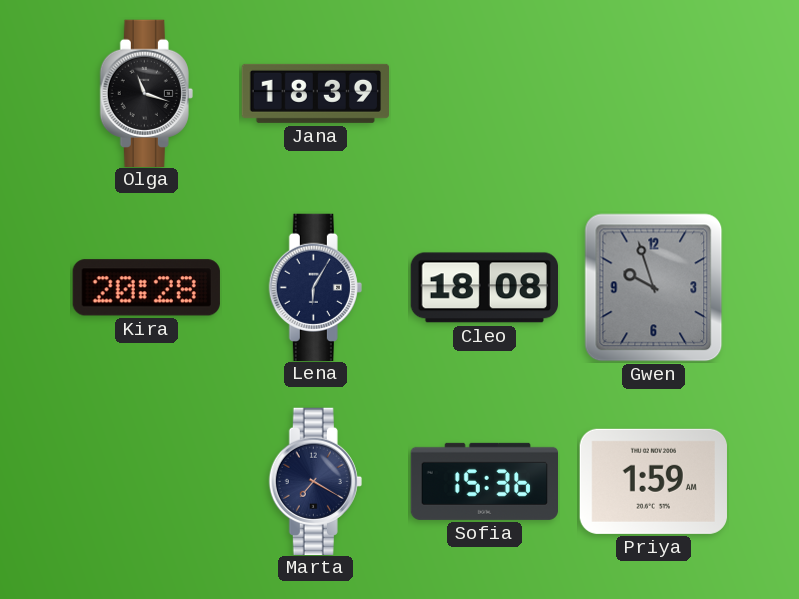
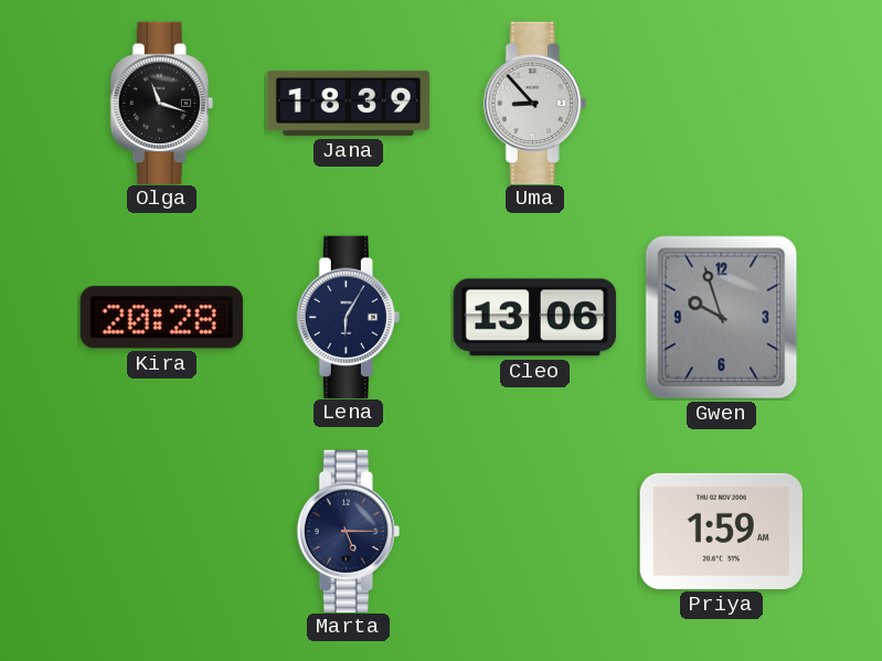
Uma: none -> 8:53 (534, 103)
Cleo: 18:08 -> 13:06 (534, 318)
Marta: 7:20 -> 5:15 (348, 531)
Sofia: 15:36 -> none (485, 481)
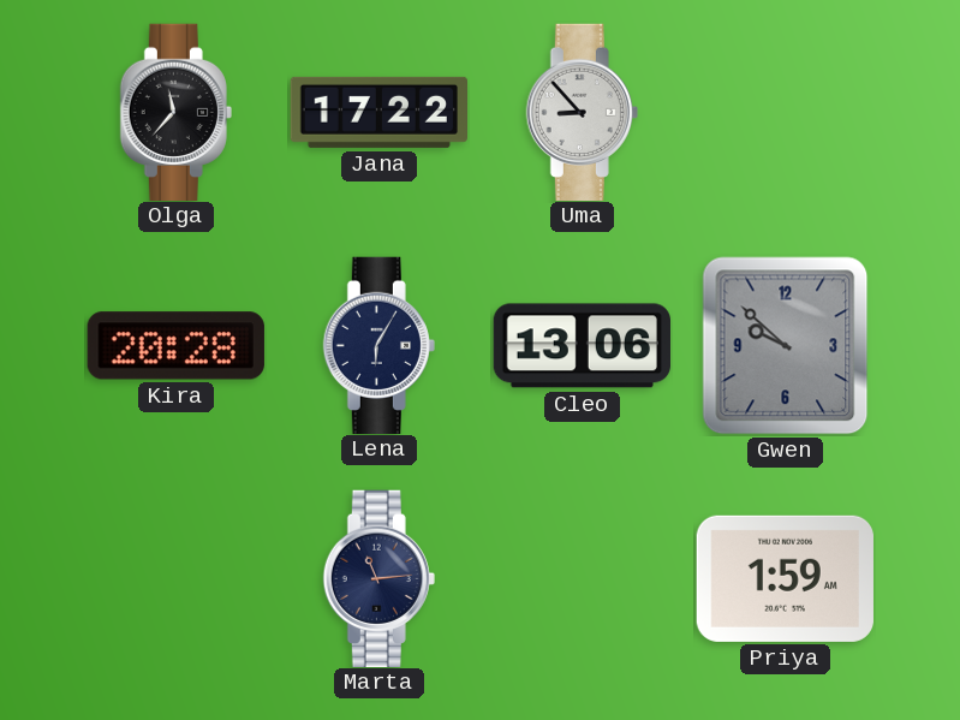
Olga: 11:18 -> 11:37 (175, 112)
Jana: 18:39 -> 17:22 (380, 112)
Gwen: 9:57 -> 9:52 (786, 346)
Marta: 5:15 -> 11:14 (378, 578)
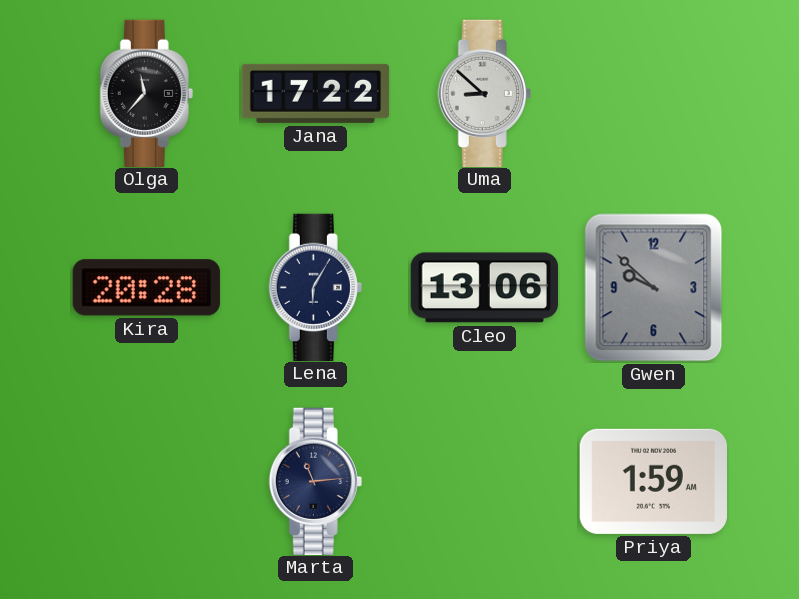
Uma: 8:53 -> 8:52 (484, 93)
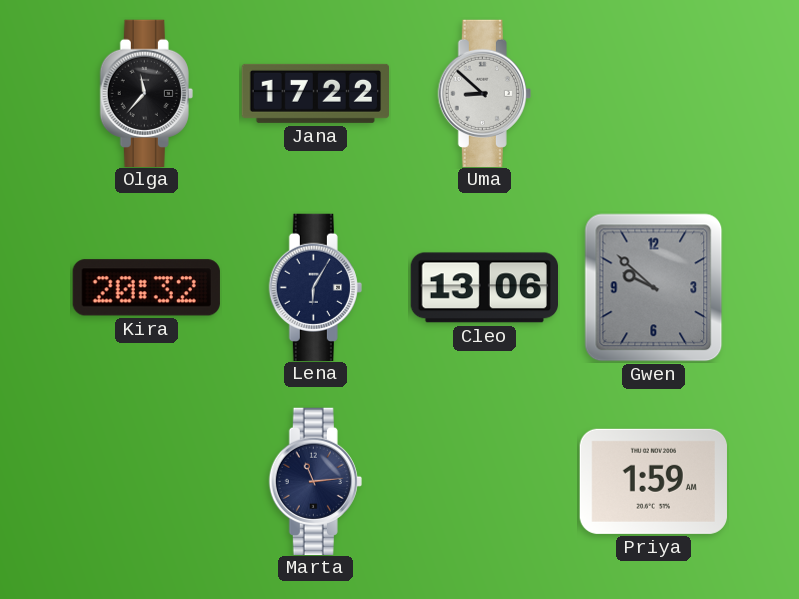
Kira: 20:28 -> 20:32 (146, 288)
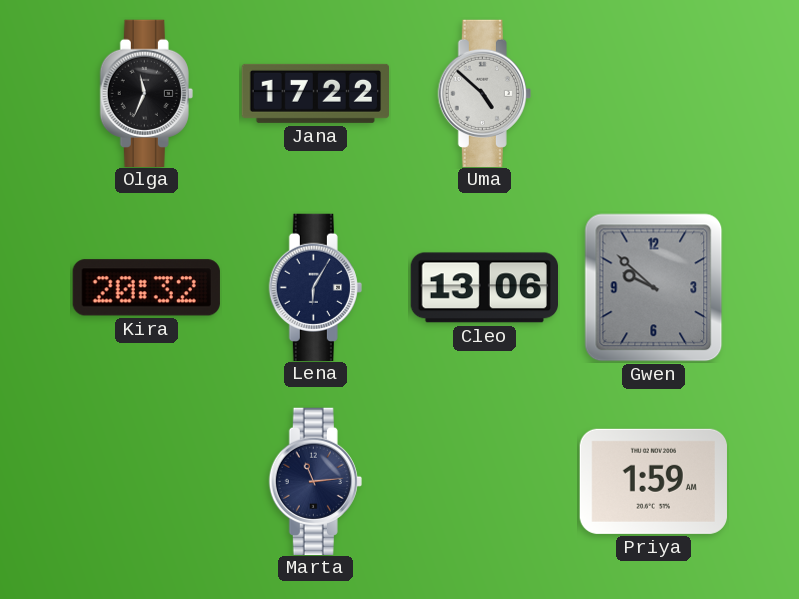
Olga: 11:37 -> 11:34 (146, 93)
Uma: 8:52 -> 4:52 (484, 93)
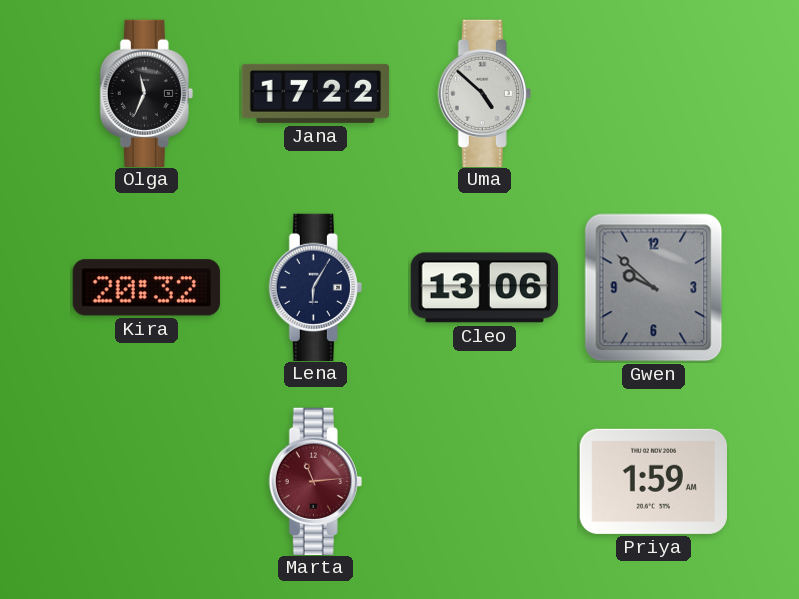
Marta dial: navy -> burgundy (315, 481)
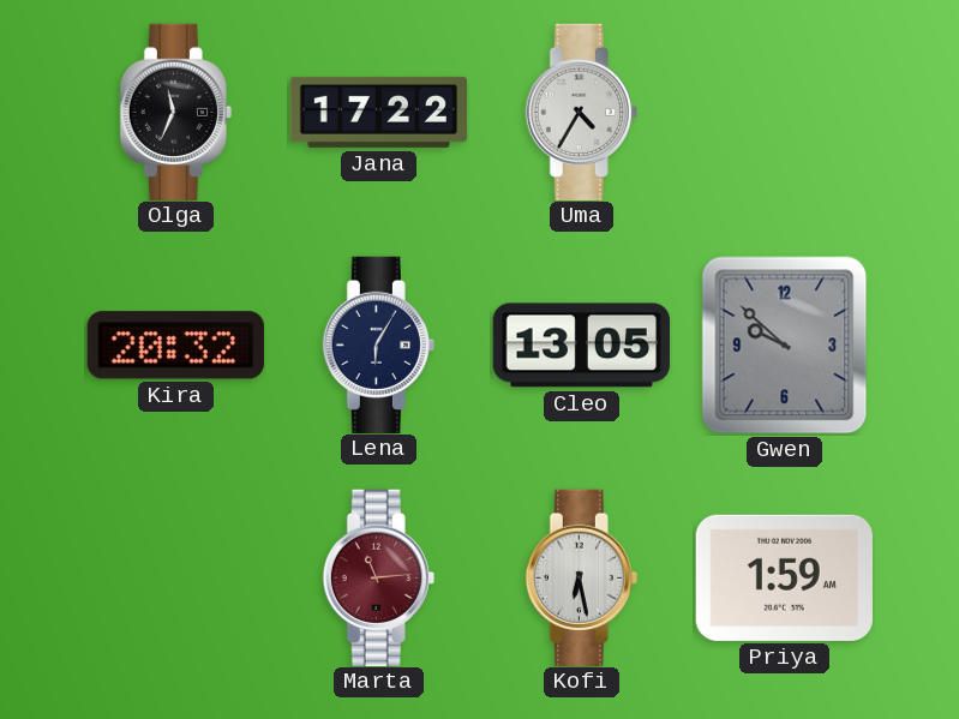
Uma: 4:52 -> 4:35 (581, 112)
Cleo: 13:06 -> 13:05 (581, 346)
Kofi: none -> 6:28 (581, 577)
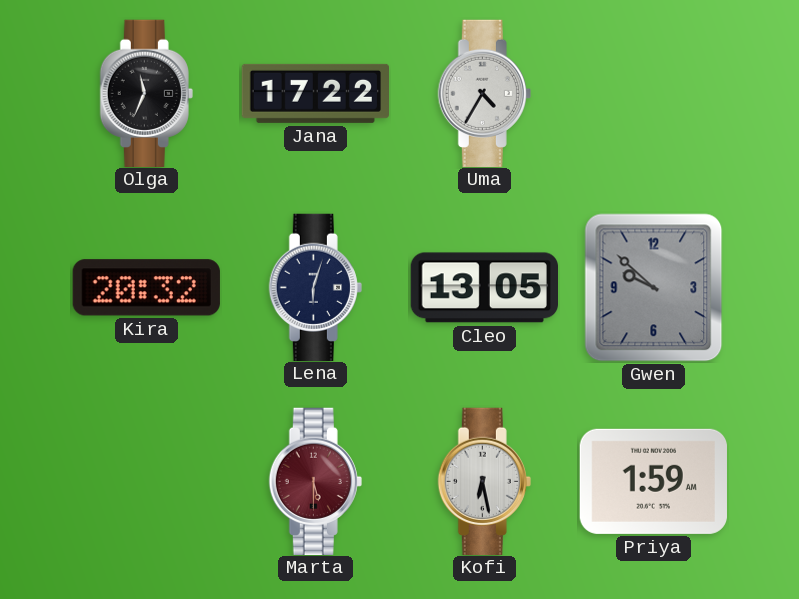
Lena: 6:05 -> 6:03 (315, 287)
Marta: 11:14 -> 5:30 (315, 481)
